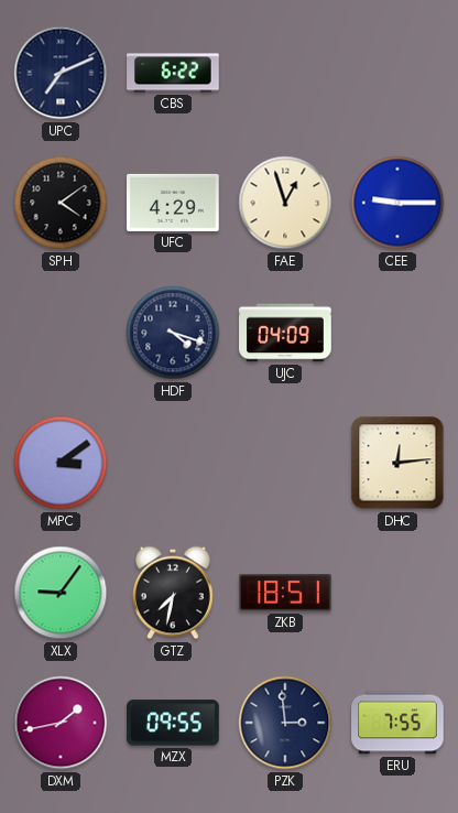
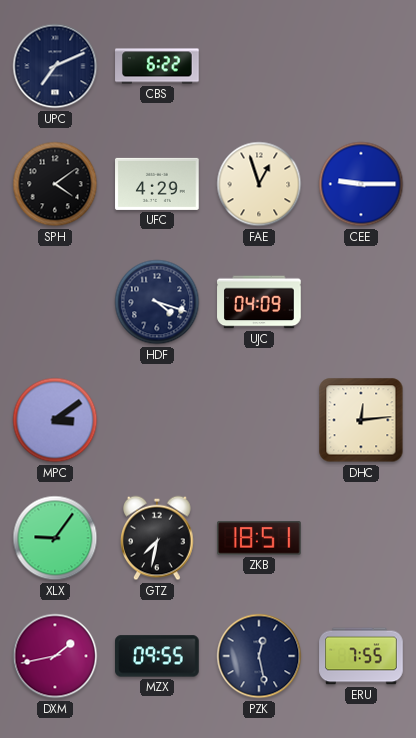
PZK: 2:59 -> 12:28 (259, 656)
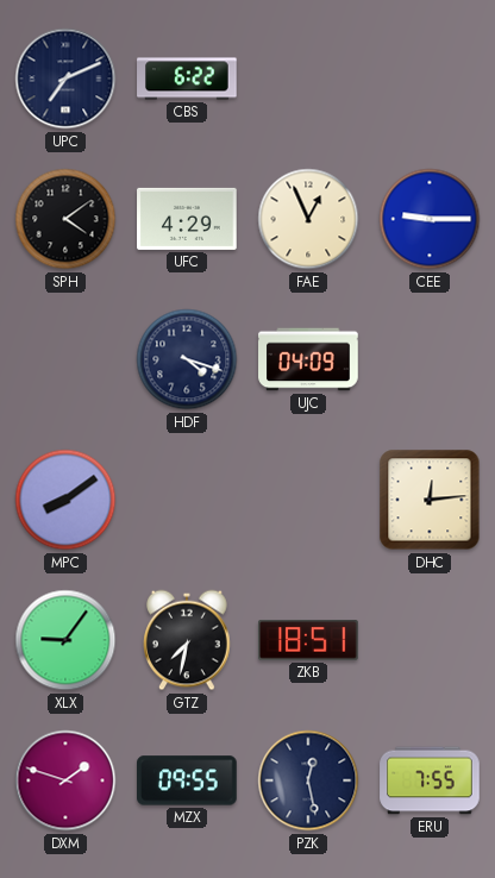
FAE: 12:57 -> 12:56 (308, 219)
MPC: 3:09 -> 8:09 (65, 500)
DXM: 1:43 -> 1:48 (65, 780)
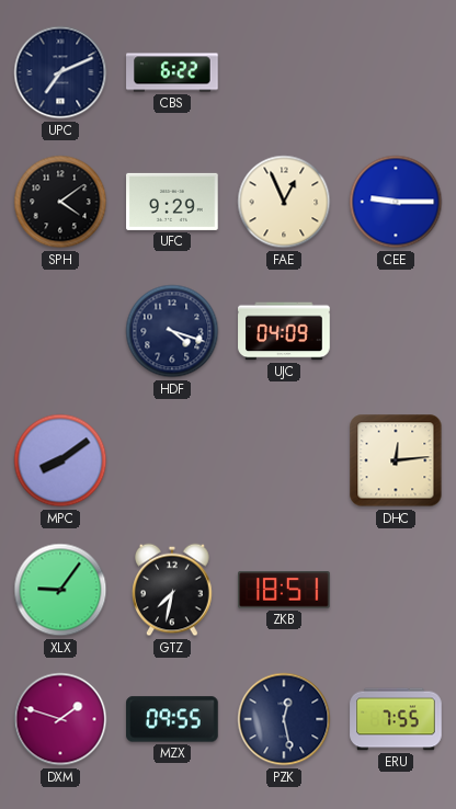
UFC: 4:29 -> 9:29 (172, 202)
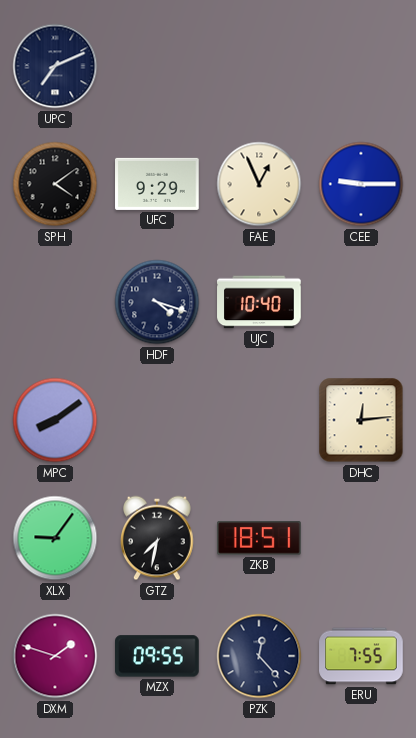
CBS: 6:22 -> none (172, 72)
UJC: 04:09 -> 10:40 (259, 302)
PZK: 12:28 -> 12:23 (259, 656)
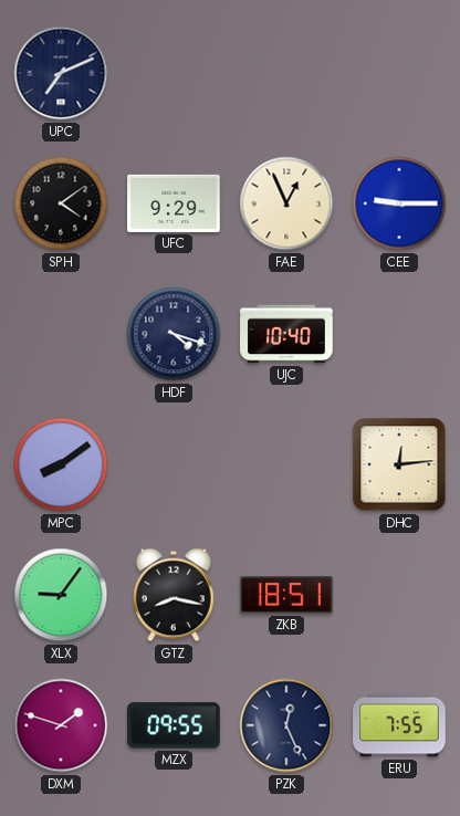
GTZ: 7:32 -> 8:17 (174, 595)
PZK: 12:23 -> 12:26 (286, 725)
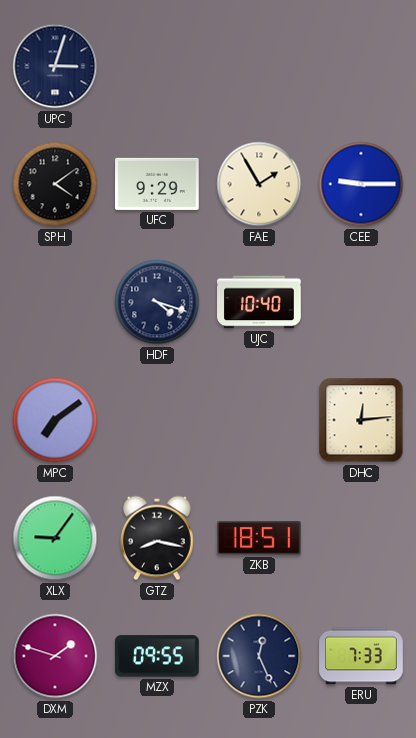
UPC: 7:11 -> 3:03 (55, 66)
FAE: 12:56 -> 1:55 (259, 184)
MPC: 8:09 -> 7:09 (55, 420)
ERU: 7:55 -> 7:33 (361, 656)
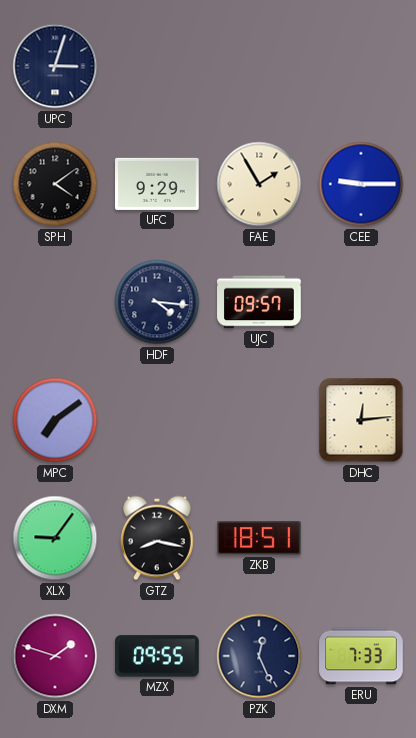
HDF: 4:18 -> 4:16 (157, 302)
UJC: 10:40 -> 09:57 (259, 302)
